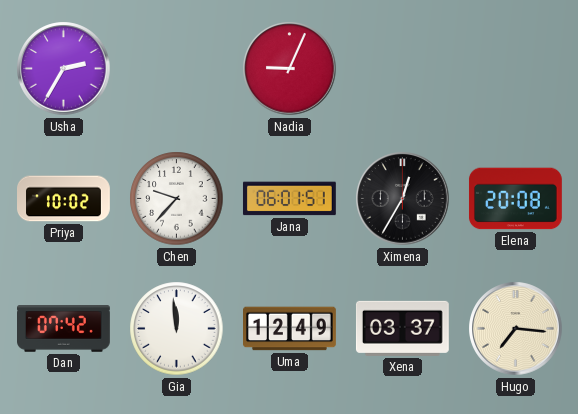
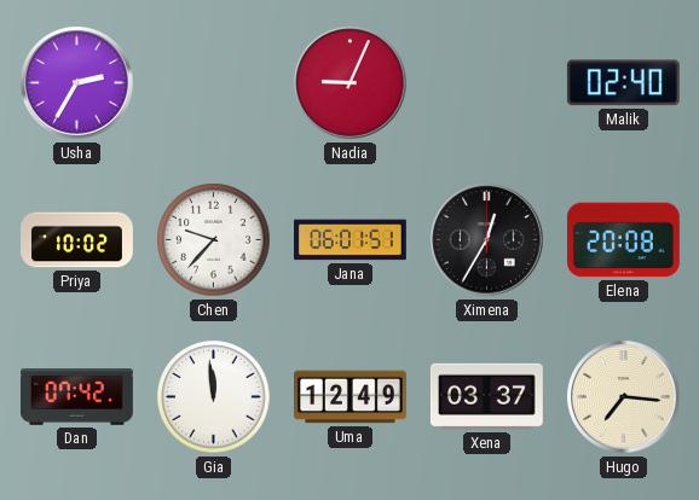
Malik: none -> 02:40 (623, 83)
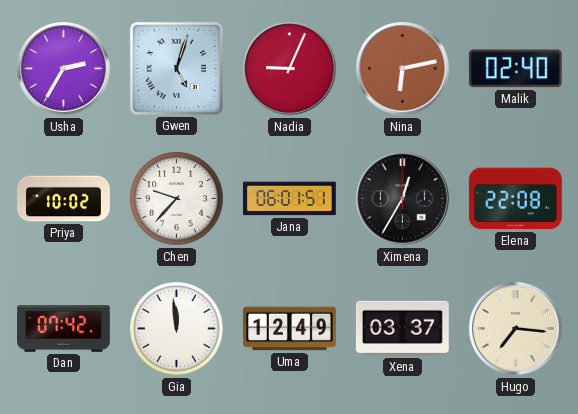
Gwen: none -> 5:03 (176, 68)
Nina: none -> 6:13 (403, 69)
Elena: 20:08 -> 22:08 (515, 199)
